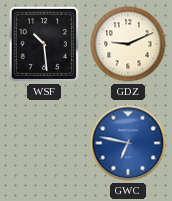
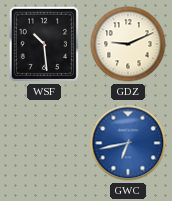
GWC: 6:47 -> 6:43 (128, 143)
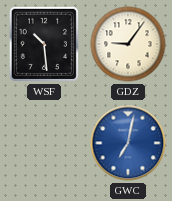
GDZ: 9:11 -> 9:06 (128, 44)
GWC: 6:43 -> 7:02 (128, 143)
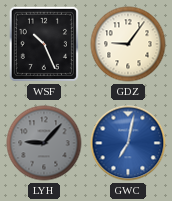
WSF: 10:29 -> 10:26 (44, 44)
LYH: none -> 9:07 (44, 143)
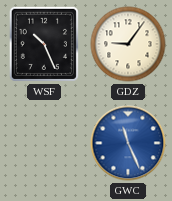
LYH: 9:07 -> none (44, 143)
GWC: 7:02 -> 11:26 (128, 143)
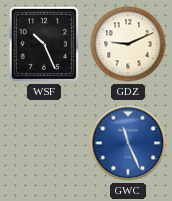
GDZ: 9:06 -> 9:11 (128, 44)
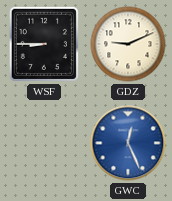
WSF: 10:26 -> 8:45 (44, 44)
GWC: 11:26 -> 12:26 (128, 143)
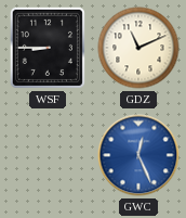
GDZ: 9:11 -> 11:11 (138, 48)
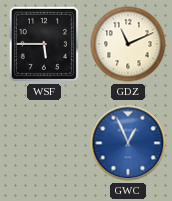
WSF: 8:45 -> 5:45 (44, 44)
GWC: 12:26 -> 12:56 (128, 143)
